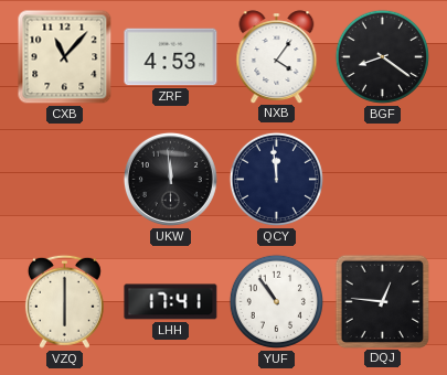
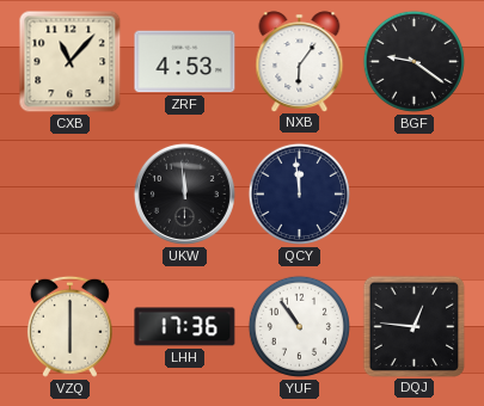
NXB: 4:06 -> 6:06 (300, 61)
BGF: 8:21 -> 9:21 (413, 61)
LHH: 17:41 -> 17:36 (185, 327)
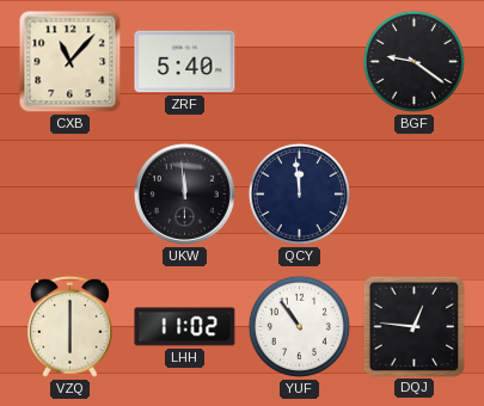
ZRF: 4:53 -> 5:40 (185, 62)
NXB: 6:06 -> none (300, 61)
LHH: 17:36 -> 11:02 (185, 327)
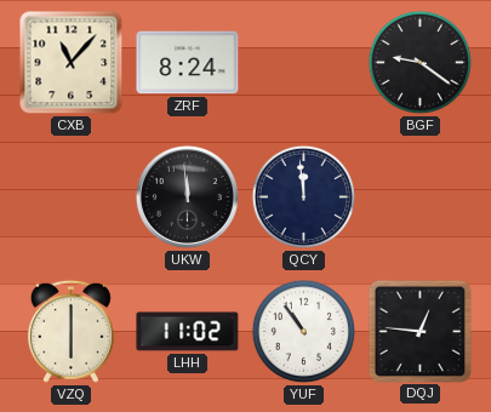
ZRF: 5:40 -> 8:24 (188, 63)
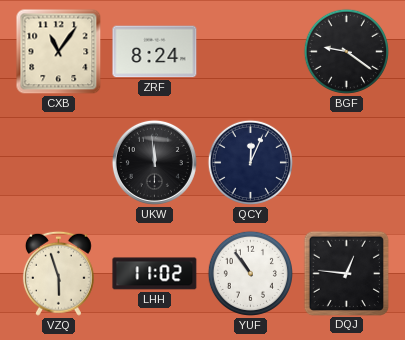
CXB: 11:07 -> 11:06 (59, 52)
QCY: 11:59 -> 12:04 (250, 162)
VZQ: 6:00 -> 5:57 (58, 273)
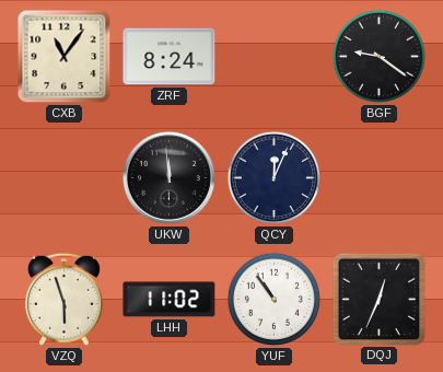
DQJ: 12:46 -> 12:34 (378, 299)
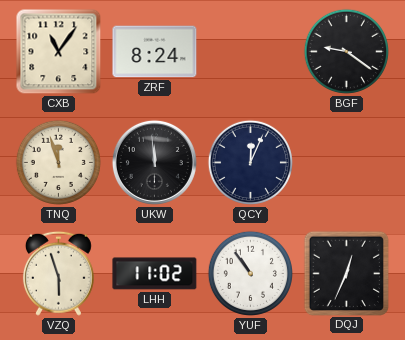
TNQ: none -> 11:57 (58, 162)
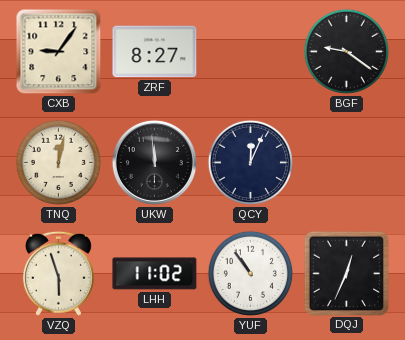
CXB: 11:06 -> 9:06 (59, 52)
ZRF: 8:24 -> 8:27 (155, 52)
TNQ: 11:57 -> 12:02 (58, 162)
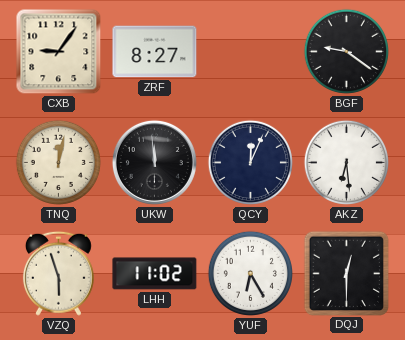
AKZ: none -> 6:29 (346, 162)
YUF: 10:54 -> 6:25 (250, 273)
DQJ: 12:34 -> 12:30 (346, 273)
